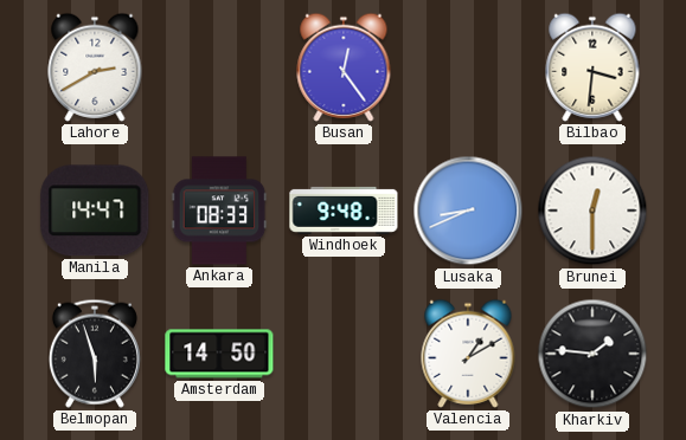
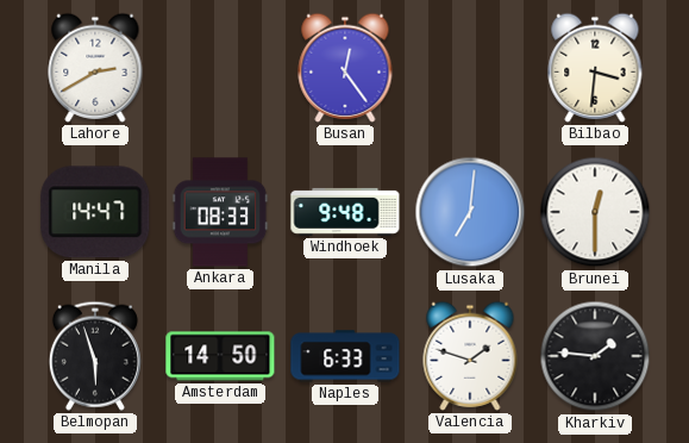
Lusaka: 8:41 -> 7:01 (470, 212)
Naples: none -> 6:33 (345, 356)
Valencia: 1:10 -> 1:48 (470, 356)
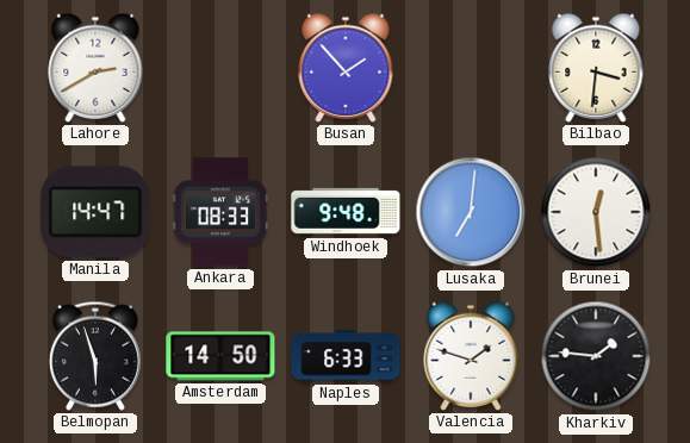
Busan: 12:24 -> 1:53 (346, 68)
Brunei: 12:30 -> 12:29 (596, 212)
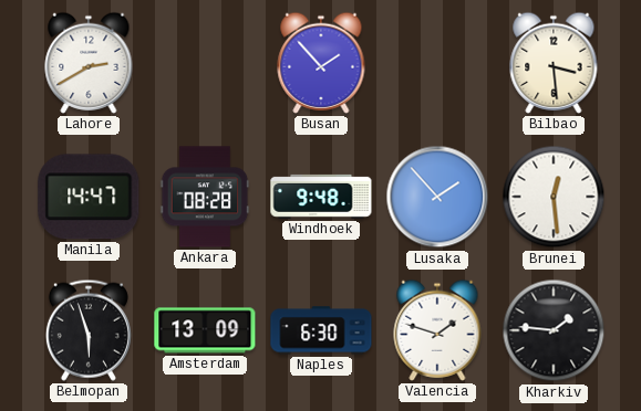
Bilbao: 3:31 -> 3:29 (554, 63)
Ankara: 08:33 -> 08:28 (205, 197)
Lusaka: 7:01 -> 1:53 (437, 197)
Amsterdam: 14:50 -> 13:09 (205, 330)
Naples: 6:33 -> 6:30 (321, 330)
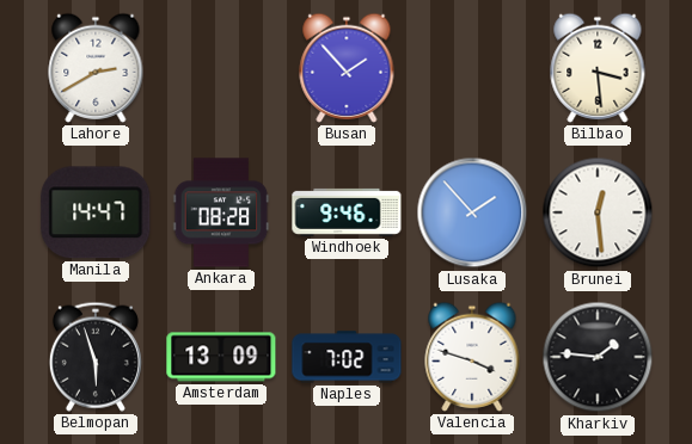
Windhoek: 9:48 -> 9:46 (347, 212)
Naples: 6:30 -> 7:02 (347, 357)
Valencia: 1:48 -> 3:48 (472, 357)
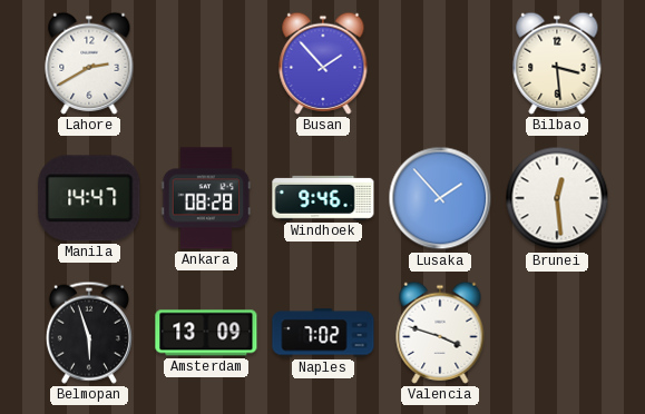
Kharkiv: 1:46 -> none (598, 357)
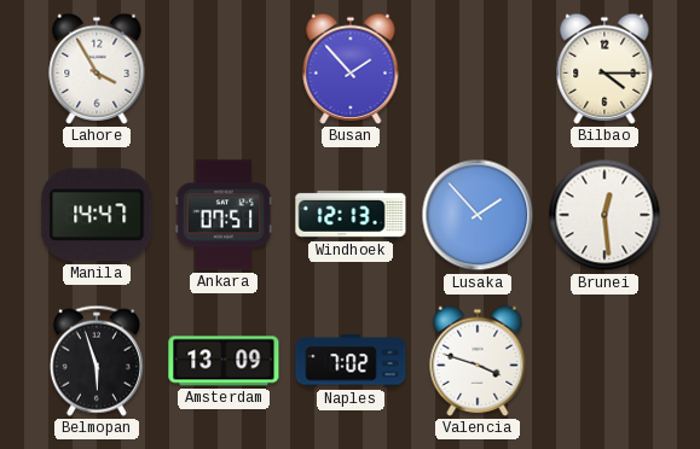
Lahore: 2:40 -> 3:55 (97, 69)
Bilbao: 3:29 -> 4:15 (604, 69)
Ankara: 08:28 -> 07:51 (224, 215)
Windhoek: 9:46 -> 12:13 (351, 215)
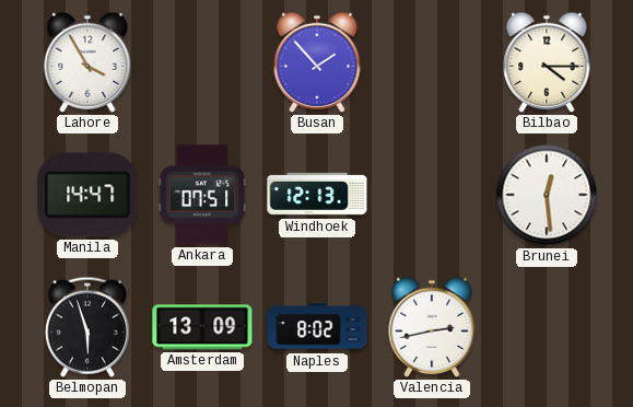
Lusaka: 1:53 -> none (478, 215)
Naples: 7:02 -> 8:02 (317, 327)
Valencia: 3:48 -> 2:43 (432, 327)
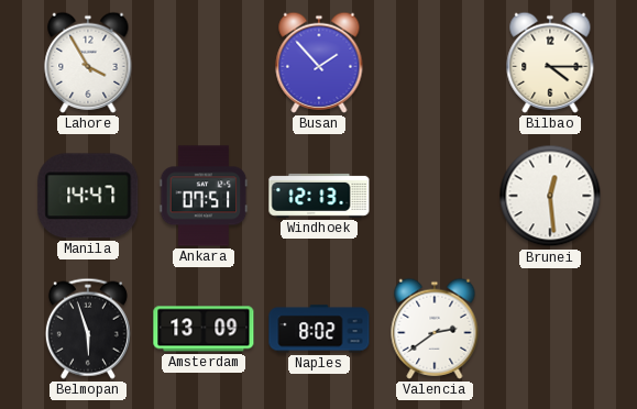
Valencia: 2:43 -> 2:39 (435, 329)
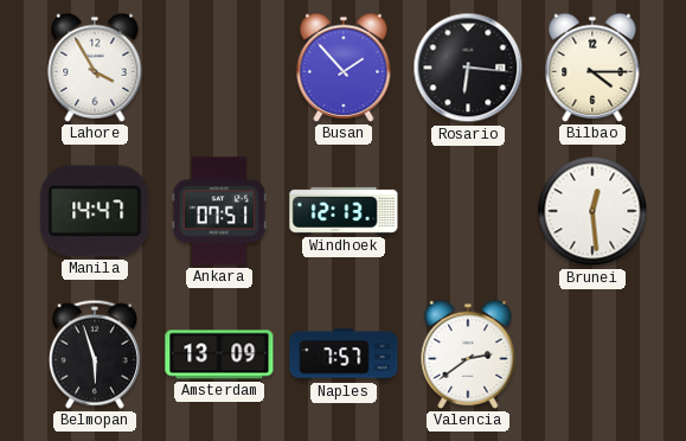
Rosario: none -> 6:16 (468, 68)
Naples: 8:02 -> 7:57 (344, 354)
